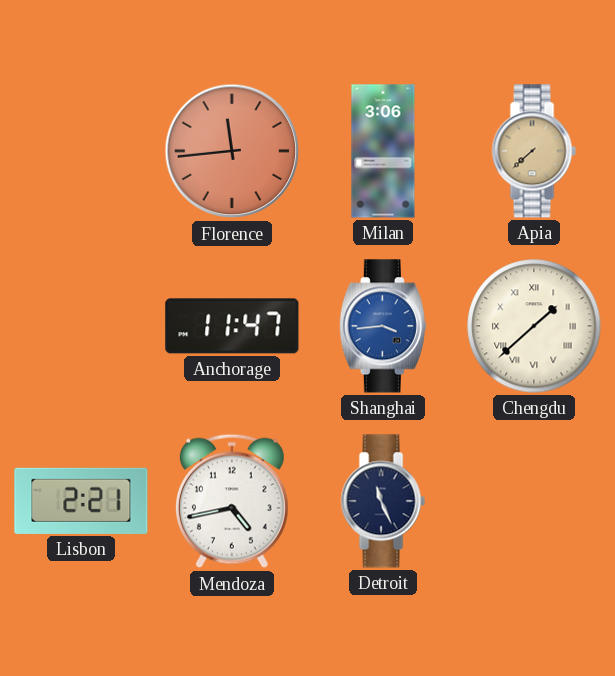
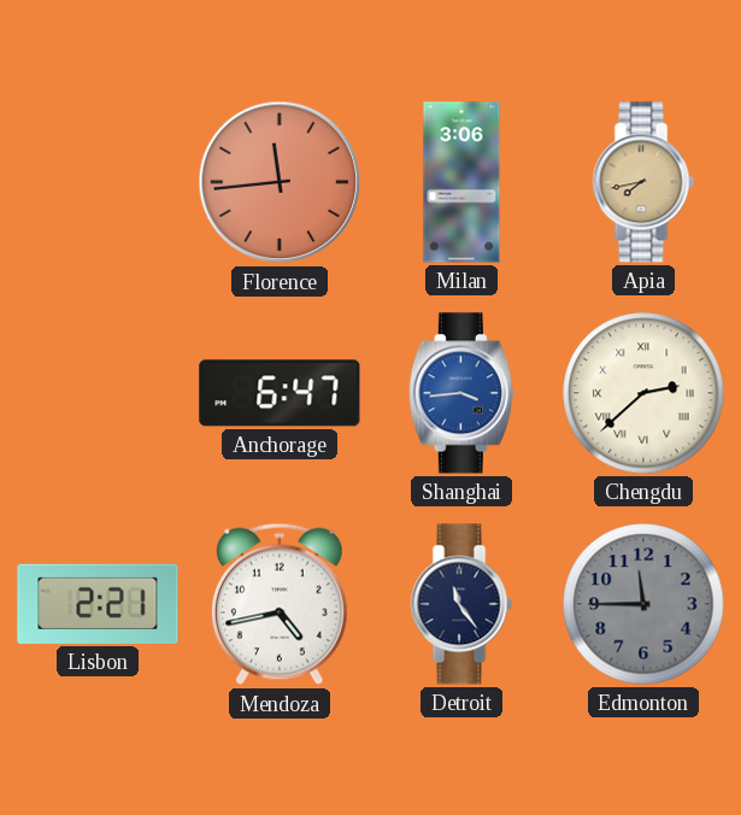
Apia: 7:38 -> 7:43 (643, 182)
Anchorage: 11:47 -> 6:47 (280, 393)
Chengdu: 1:38 -> 2:38 (643, 393)
Detroit: 11:26 -> 11:24 (461, 604)
Edmonton: none -> 11:45 (643, 604)
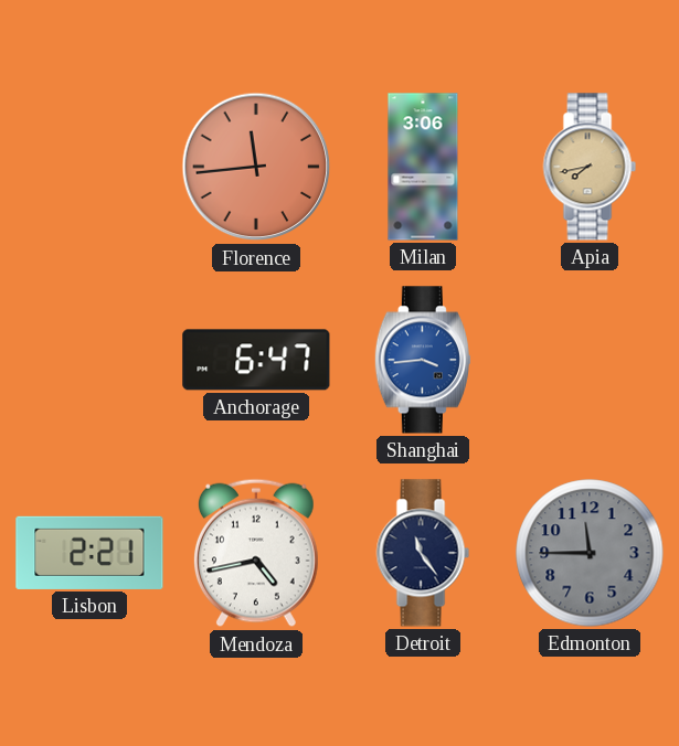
Chengdu: 2:38 -> none (643, 393)
